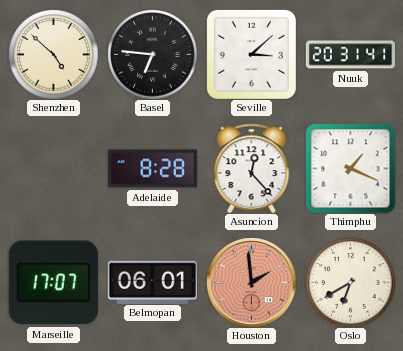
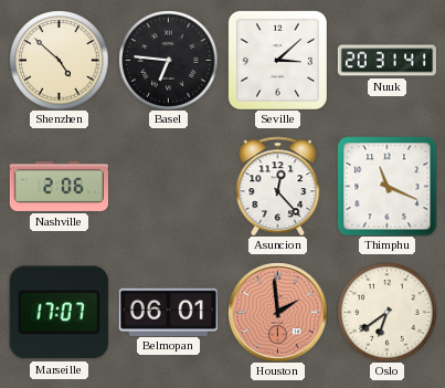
Nashville: none -> 2:06 (59, 186)
Adelaide: 8:28 -> none (152, 169)
Thimphu: 1:19 -> 11:19 (386, 186)
Oslo: 6:40 -> 6:39 (386, 312)
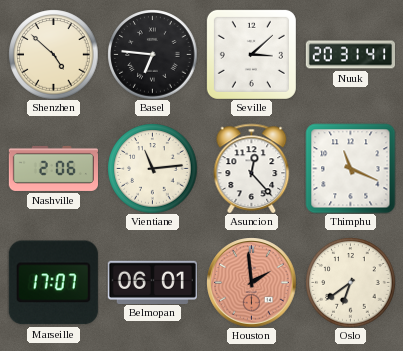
Vientiane: none -> 11:14 (152, 168)
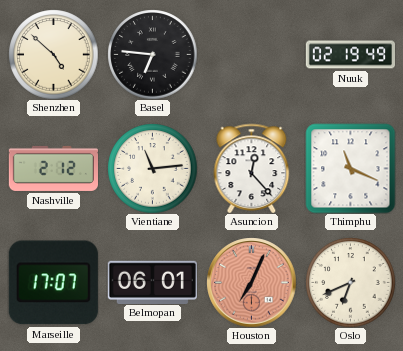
Seville: 3:08 -> none (251, 54)
Nuuk: 20:31 -> 02:19 (350, 55)
Nashville: 2:06 -> 2:12 (53, 168)
Houston: 1:59 -> 7:04 (251, 282)
Oslo: 6:39 -> 6:41 (350, 282)
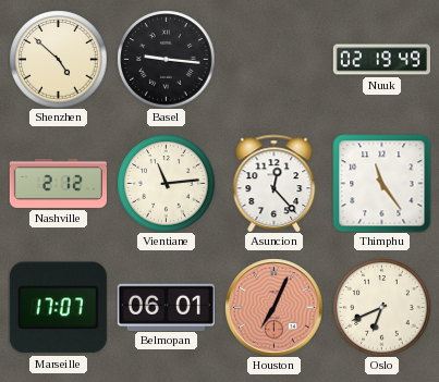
Basel: 6:46 -> 9:16 (166, 59)
Thimphu: 11:19 -> 11:24 (381, 183)
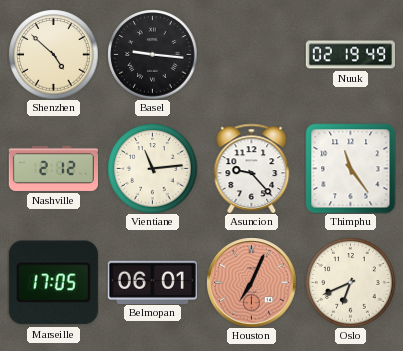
Asuncion: 12:23 -> 9:23 (252, 168)
Marseille: 17:07 -> 17:05 (53, 283)
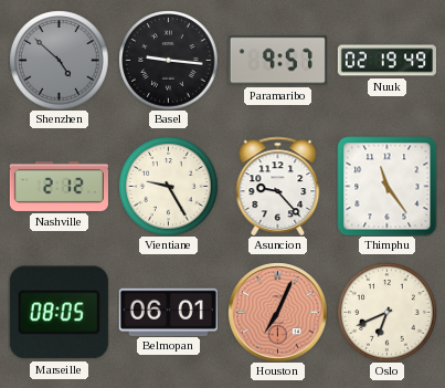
Shenzhen dial: cream -> grey (59, 60)
Paramaribo: none -> 9:57 (277, 61)
Vientiane: 11:14 -> 9:25 (168, 186)
Marseille: 17:05 -> 08:05 (59, 313)
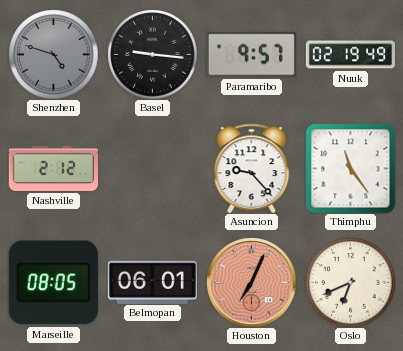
Shenzhen: 4:52 -> 4:48 (53, 54)
Vientiane: 9:25 -> none (168, 186)
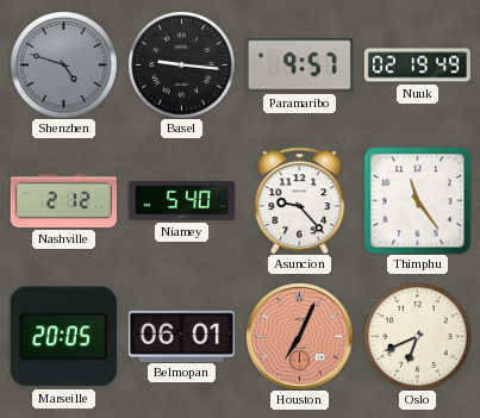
Niamey: none -> 5:40 (181, 200)
Marseille: 08:05 -> 20:05 (63, 337)
